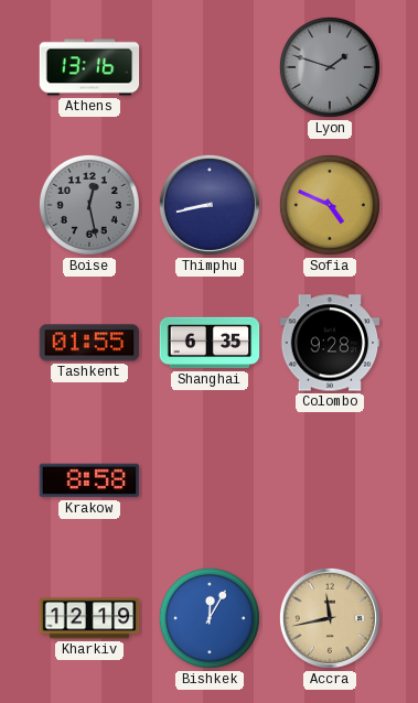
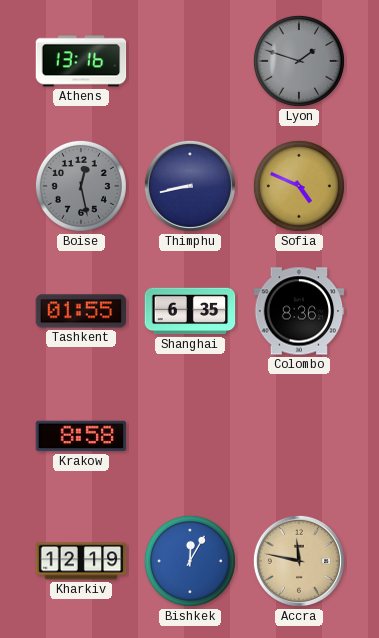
Colombo: 9:28 -> 8:36 (299, 311)
Accra: 11:43 -> 11:47 (299, 561)
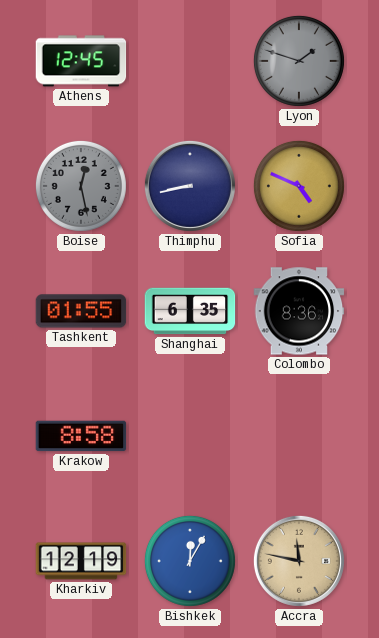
Athens: 13:16 -> 12:45 (81, 61)
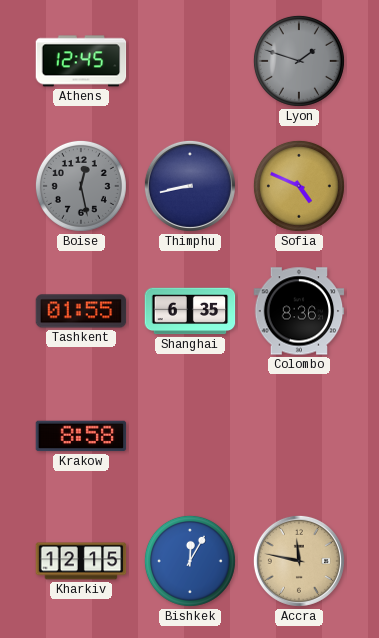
Kharkiv: 12:19 -> 12:15 (81, 561)
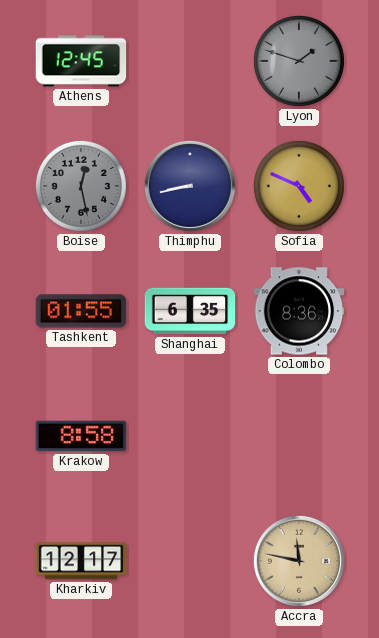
Kharkiv: 12:15 -> 12:17 (81, 561)
Bishkek: 12:05 -> none (190, 561)
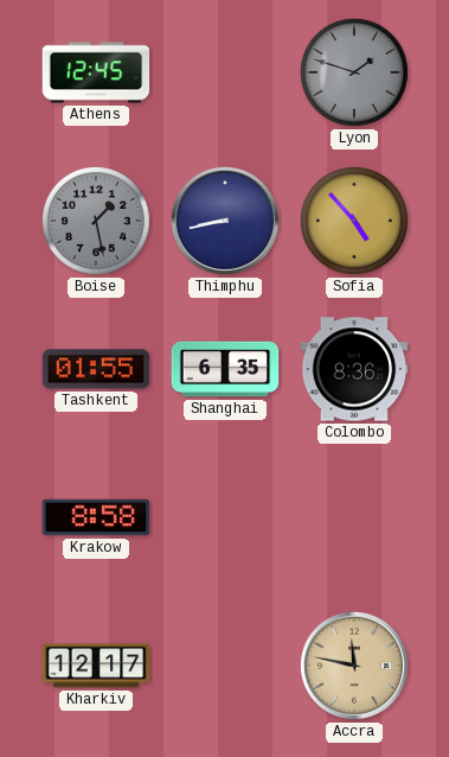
Boise: 12:28 -> 1:28 (96, 221)
Sofia: 4:49 -> 4:53 (354, 221)
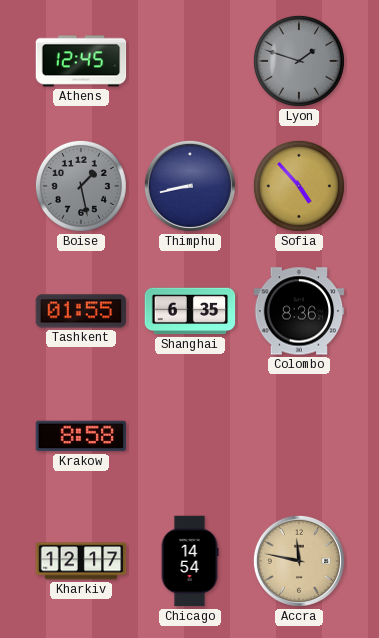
Chicago: none -> 14:54 (190, 561)
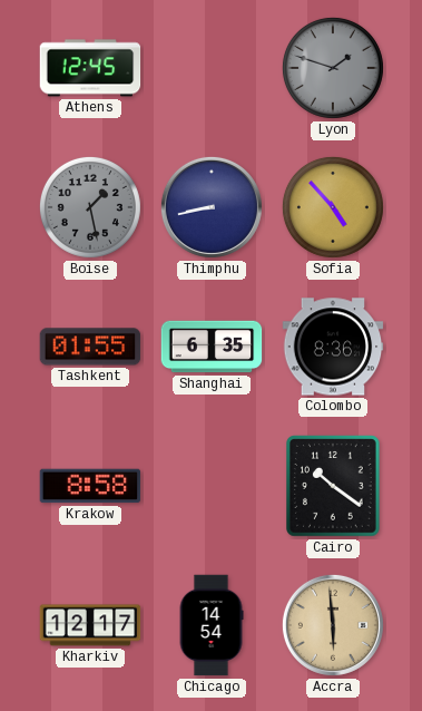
Cairo: none -> 10:21 (334, 487)
Accra: 11:47 -> 5:59 (333, 625)
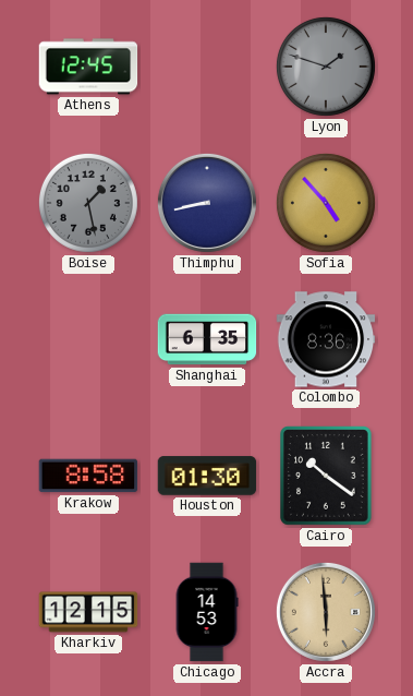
Tashkent: 01:55 -> none (90, 347)
Houston: none -> 01:30 (207, 476)
Kharkiv: 12:17 -> 12:15 (88, 612)
Chicago: 14:54 -> 14:53 (207, 612)
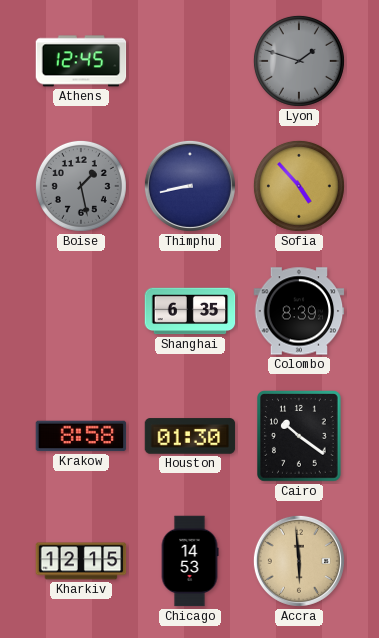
Colombo: 8:36 -> 8:39 (299, 311)
